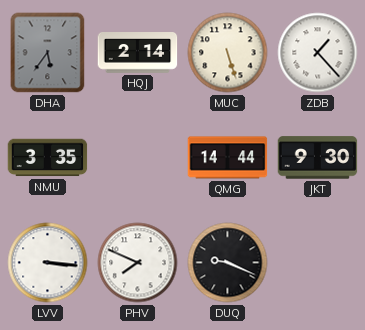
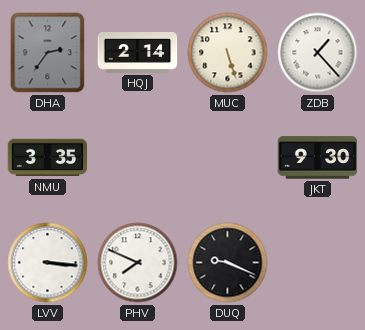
DHA: 5:36 -> 2:36 (48, 53)
QMG: 14:44 -> none (228, 158)
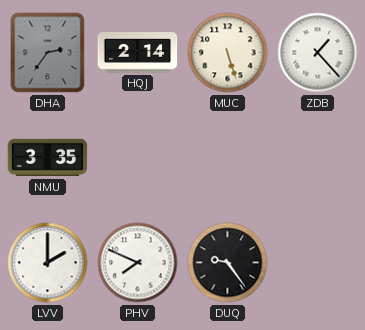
JKT: 9:30 -> none (318, 158)
LVV: 3:16 -> 2:00 (48, 263)
DUQ: 9:19 -> 9:24 (228, 263)
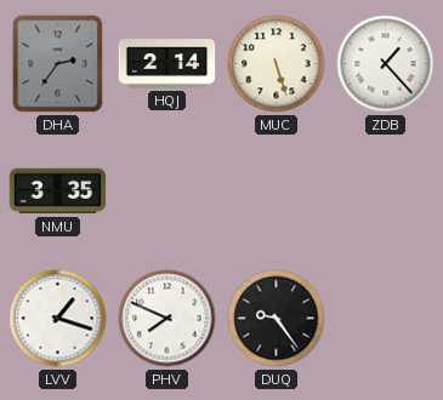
LVV: 2:00 -> 1:18 (58, 319)
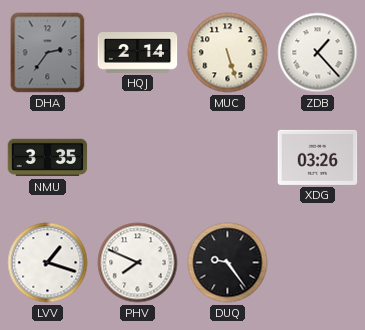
XDG: none -> 03:26 (318, 157)
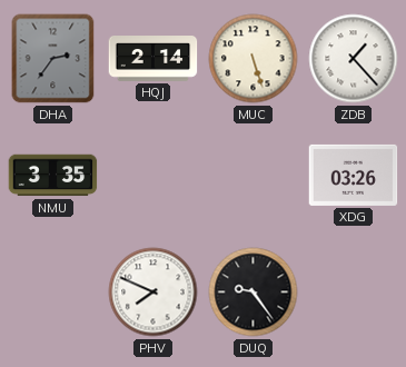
LVV: 1:18 -> none (48, 263)
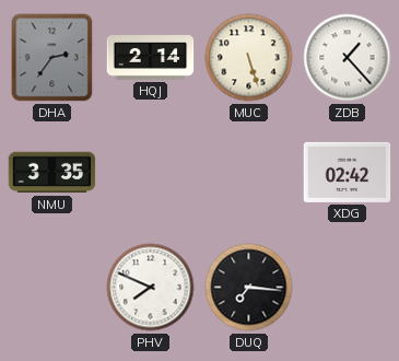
XDG: 03:26 -> 02:42 (348, 172)
DUQ: 9:24 -> 7:16 (249, 288)
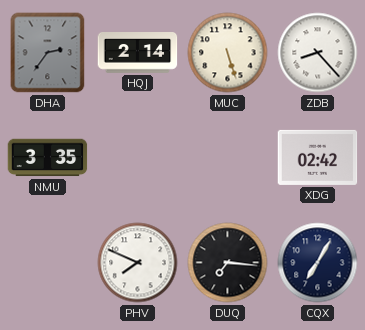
ZDB: 1:23 -> 8:23 (318, 53)
CQX: none -> 7:05 (318, 263)
